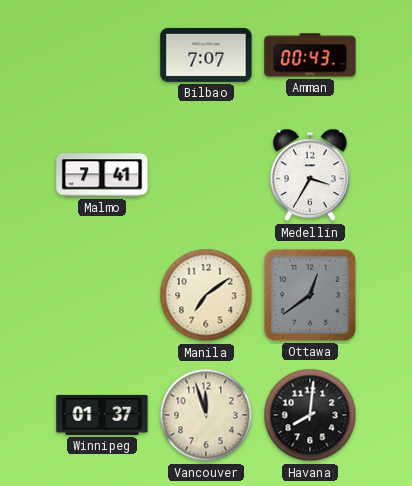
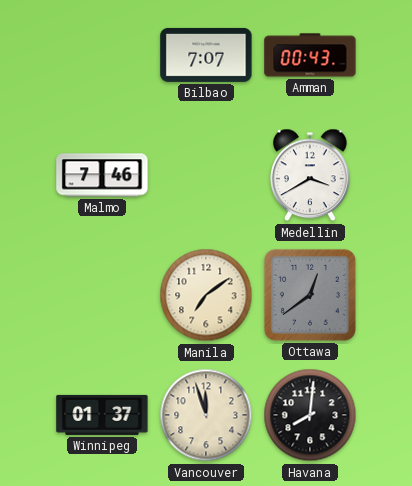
Malmo: 7:41 -> 7:46 (102, 175)
Medellin: 3:35 -> 3:40 (311, 175)
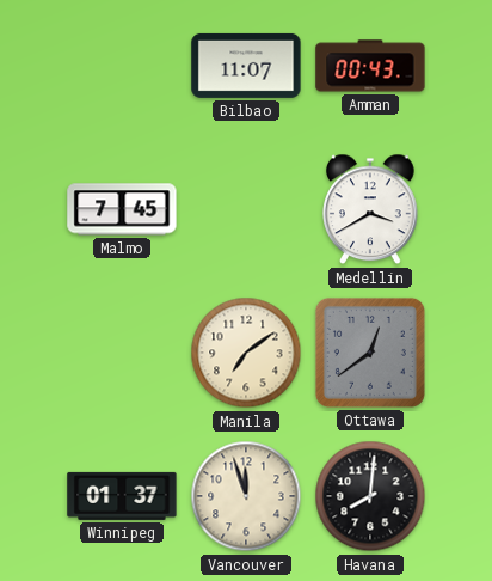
Bilbao: 7:07 -> 11:07 (246, 66)
Malmo: 7:46 -> 7:45 (122, 209)
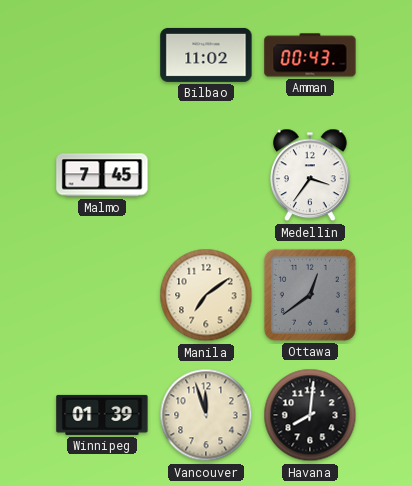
Bilbao: 11:07 -> 11:02 (206, 55)
Medellin: 3:40 -> 3:36 (311, 175)
Winnipeg: 01:37 -> 01:39 (102, 415)
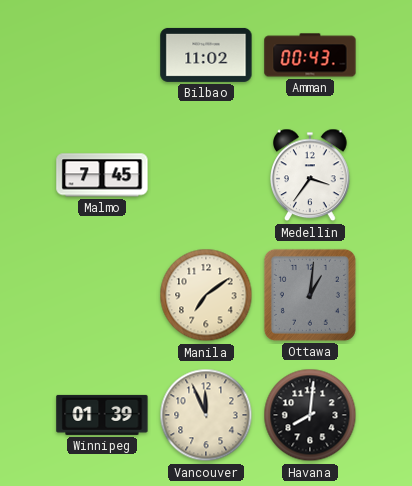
Ottawa: 12:39 -> 1:01 (310, 295)
Vancouver: 11:57 -> 11:56 (206, 415)
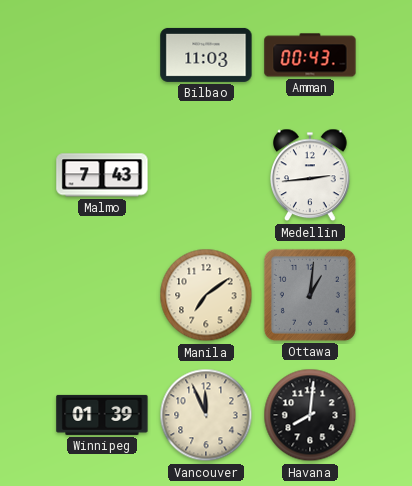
Bilbao: 11:02 -> 11:03 (206, 55)
Malmo: 7:45 -> 7:43 (102, 175)
Medellin: 3:36 -> 2:44 (311, 175)
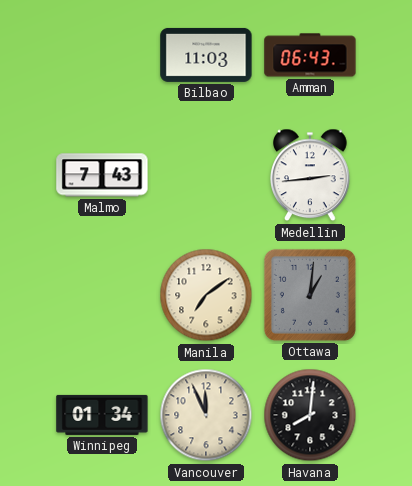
Amman: 00:43 -> 06:43 (310, 55)
Winnipeg: 01:39 -> 01:34 (102, 415)
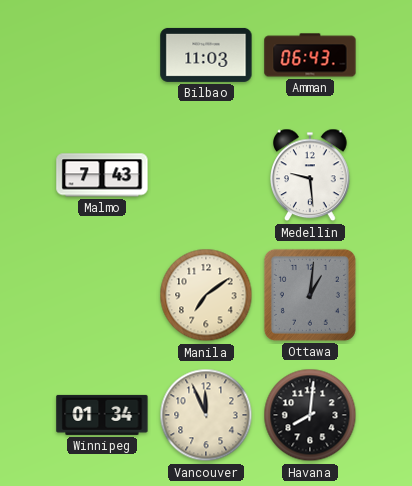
Medellin: 2:44 -> 9:29 (311, 175)
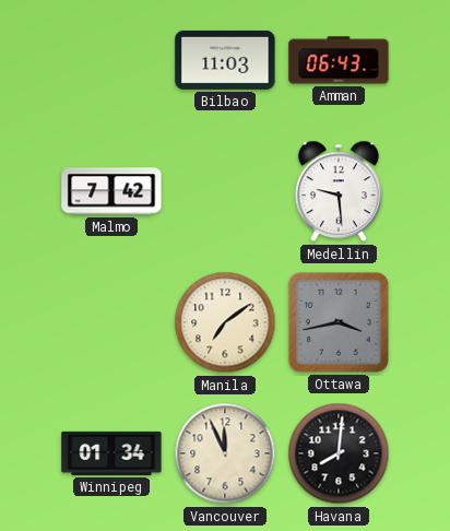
Malmo: 7:43 -> 7:42 (111, 191)
Ottawa: 1:01 -> 3:43 (339, 322)
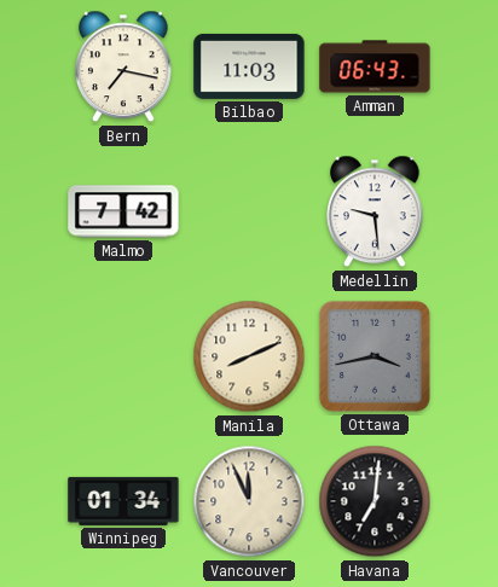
Bern: none -> 7:17 (124, 66)
Manila: 7:09 -> 8:11 (249, 356)
Havana: 8:01 -> 7:01 (375, 501)
